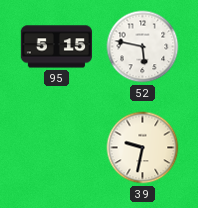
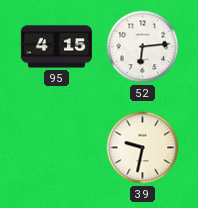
95: 5:15 -> 4:15 (56, 47)
52: 5:47 -> 6:14 (143, 47)
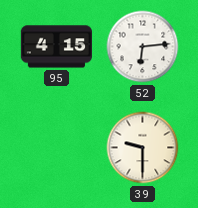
39: 9:32 -> 9:30 (143, 148)
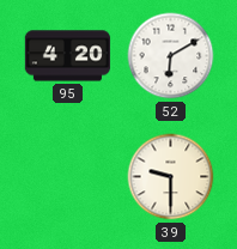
95: 4:15 -> 4:20 (67, 56)
52: 6:14 -> 6:10 (171, 56)
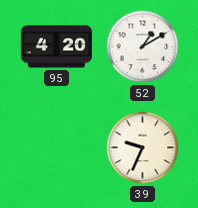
52: 6:10 -> 1:10 (143, 47)
39: 9:30 -> 9:34 (143, 148)
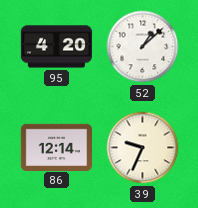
52: 1:10 -> 1:08 (143, 47)
86: none -> 12:14 (56, 147)
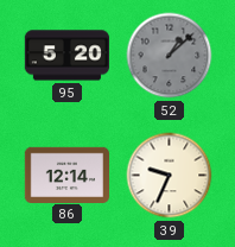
95: 4:20 -> 5:20 (66, 56)
52 dial: white -> grey (170, 56)
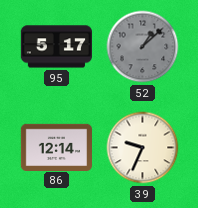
95: 5:20 -> 5:17 (56, 47)
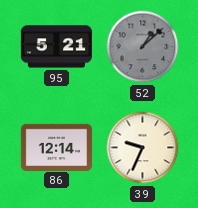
95: 5:17 -> 5:21 (56, 47)
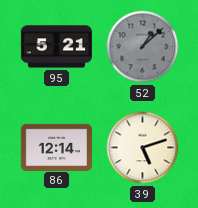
39: 9:34 -> 5:12 (143, 148)
